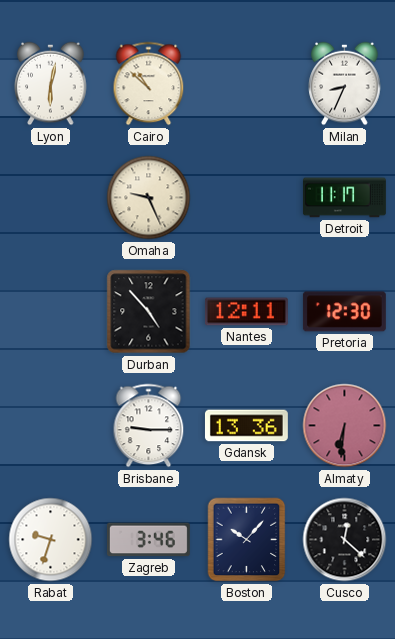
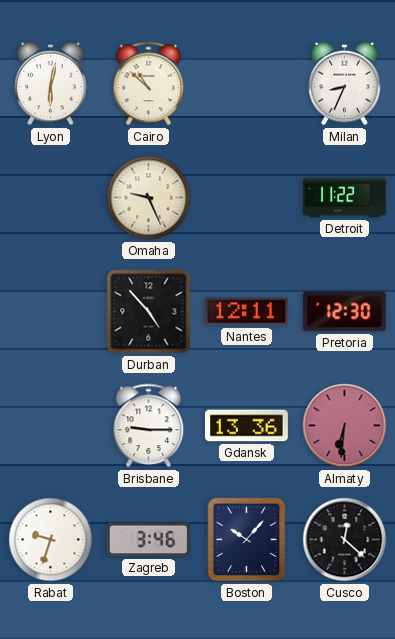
Detroit: 11:17 -> 11:22 (344, 198)
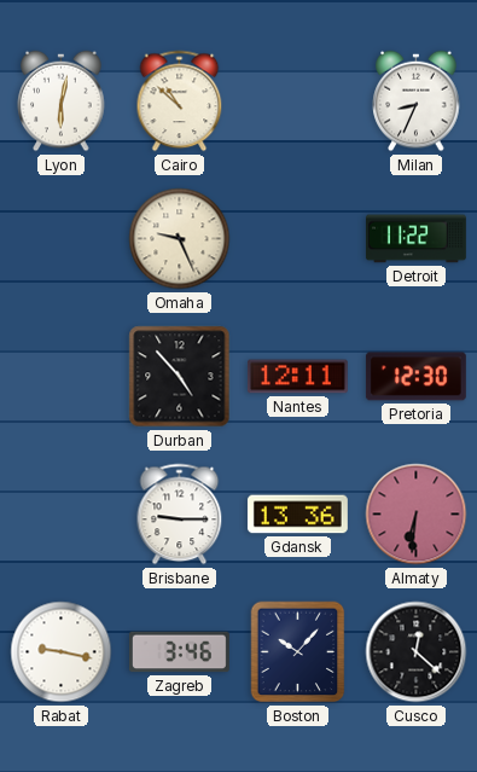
Rabat: 9:33 -> 9:17 (62, 652)
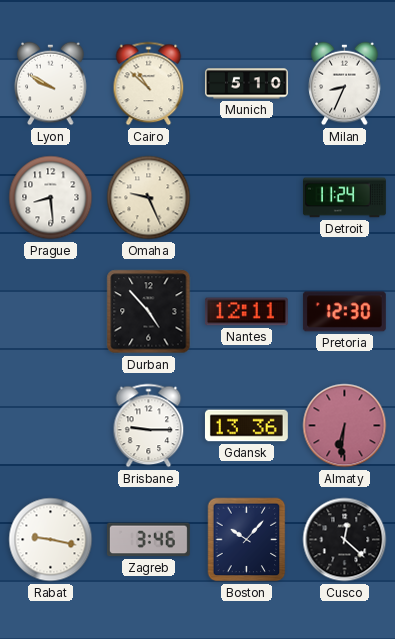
Lyon: 6:02 -> 9:50 (51, 84)
Munich: none -> 5:10 (247, 84)
Prague: none -> 8:29 (51, 198)
Detroit: 11:22 -> 11:24 (344, 198)
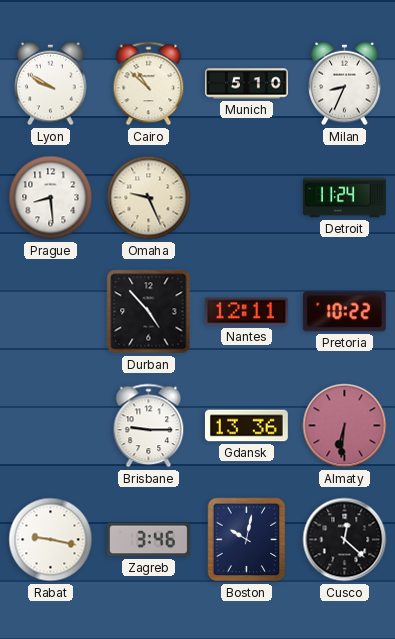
Pretoria: 12:30 -> 10:22 (344, 312)
Boston: 10:07 -> 10:02 (247, 540)
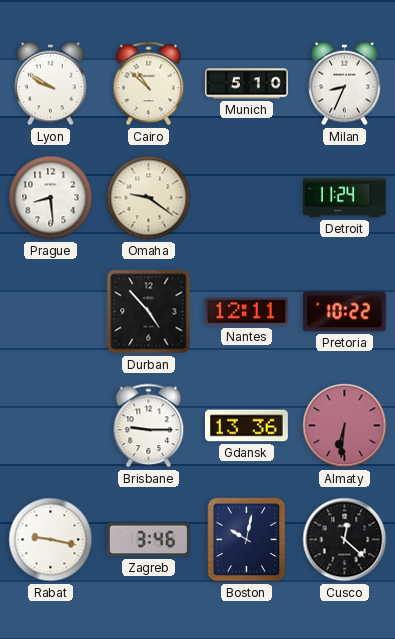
Omaha: 9:26 -> 9:21 (149, 198)
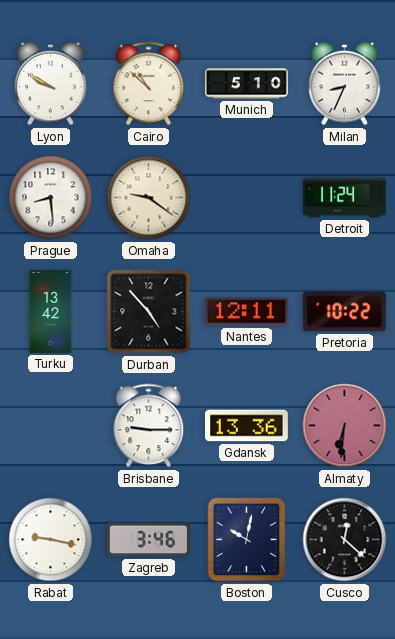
Turku: none -> 13:42 (51, 312)
